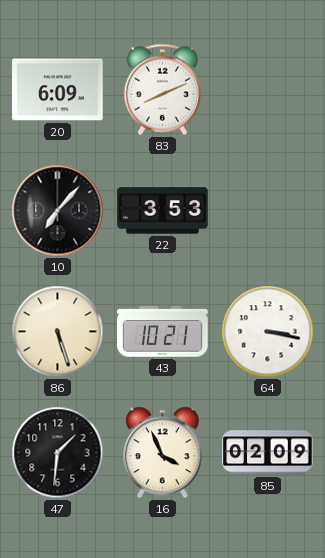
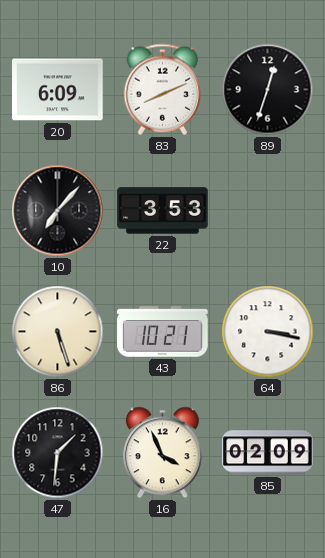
89: none -> 12:33 (268, 90)
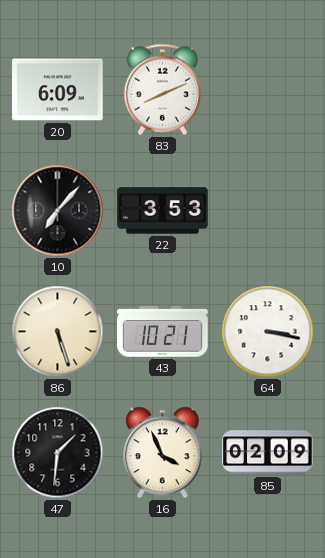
89: 12:33 -> none (268, 90)
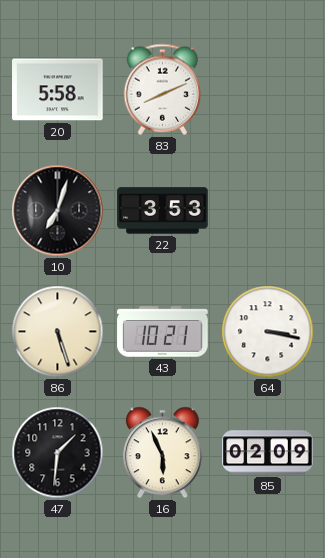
20: 6:09 -> 5:58 (58, 90)
10: 7:07 -> 7:03 (58, 211)
16: 3:56 -> 5:56 (162, 453)
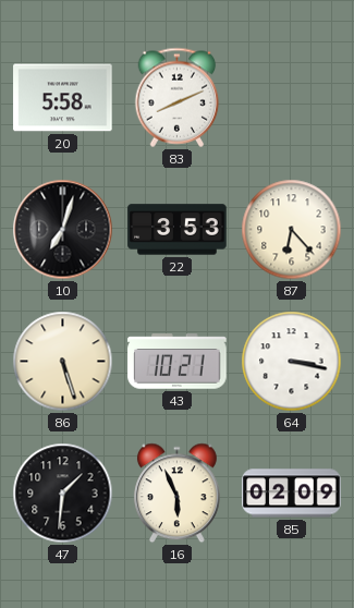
87: none -> 6:23 (292, 230)
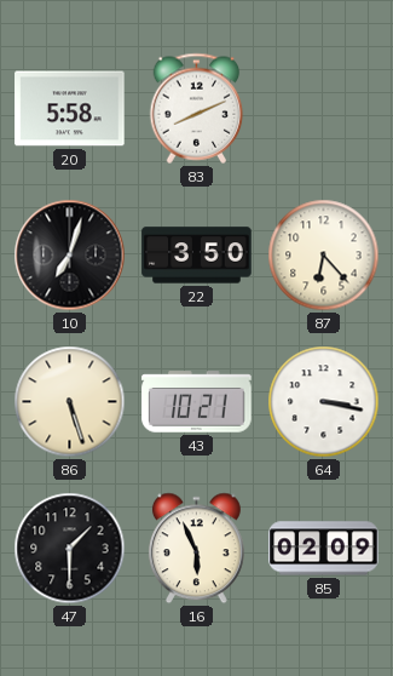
22: 3:53 -> 3:50 (197, 256)
47: 1:31 -> 1:30 (70, 549)
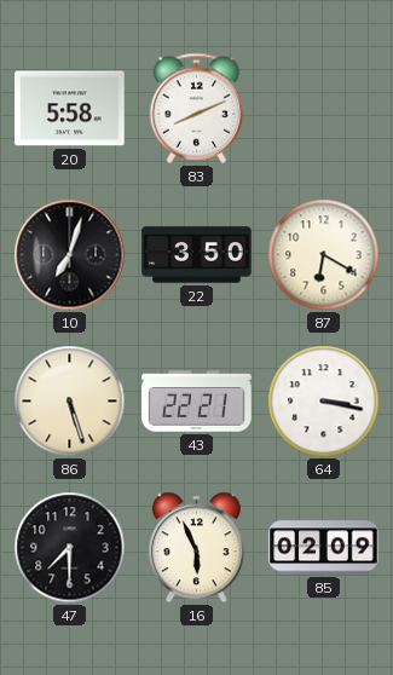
87: 6:23 -> 6:20 (324, 255)
43: 10:21 -> 22:21 (197, 402)
47: 1:30 -> 7:30 (70, 548)
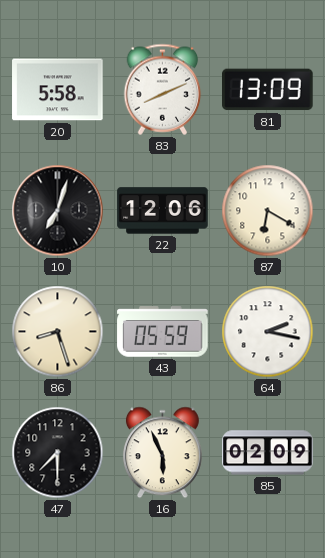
81: none -> 13:09 (268, 90)
22: 3:50 -> 12:06 (163, 211)
86: 5:27 -> 8:27 (58, 332)
43: 22:21 -> 05:59 (163, 332)
64: 3:17 -> 2:17 (268, 332)
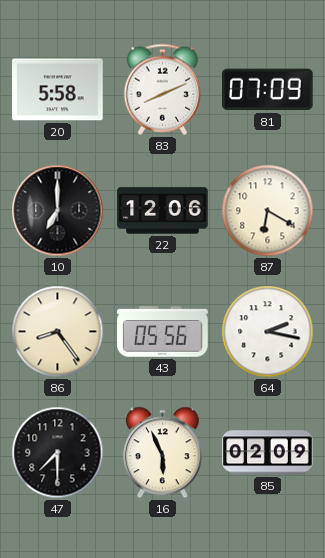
81: 13:09 -> 07:09 (268, 90)
10: 7:03 -> 7:00 (58, 211)
86: 8:27 -> 8:24 (58, 332)
43: 05:59 -> 05:56 (163, 332)
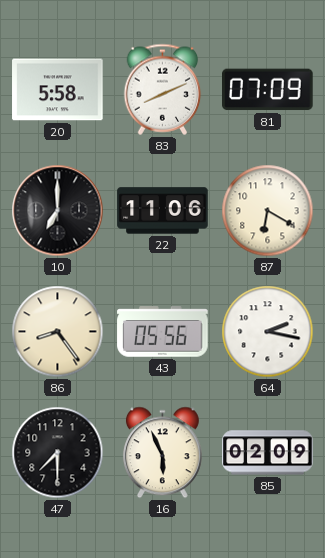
22: 12:06 -> 11:06 (163, 211)
